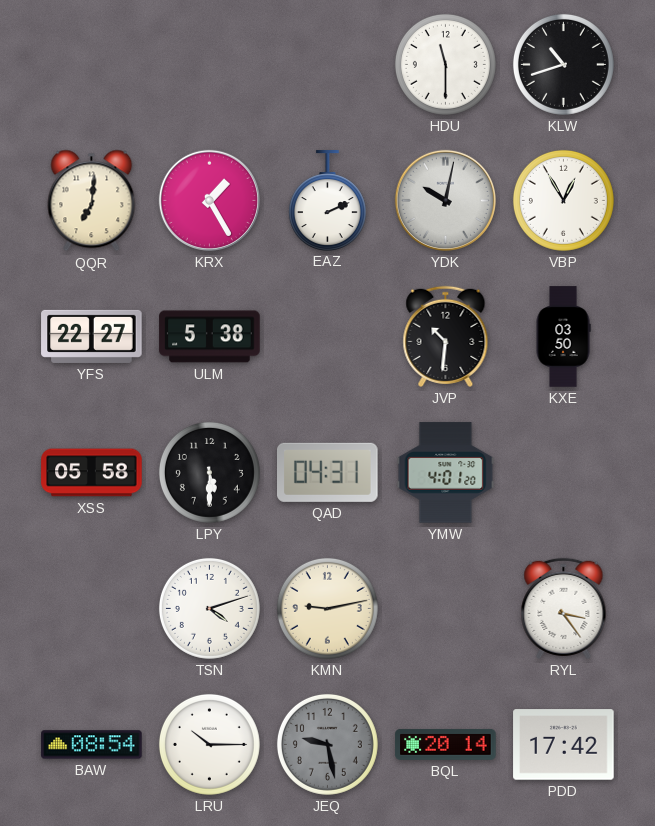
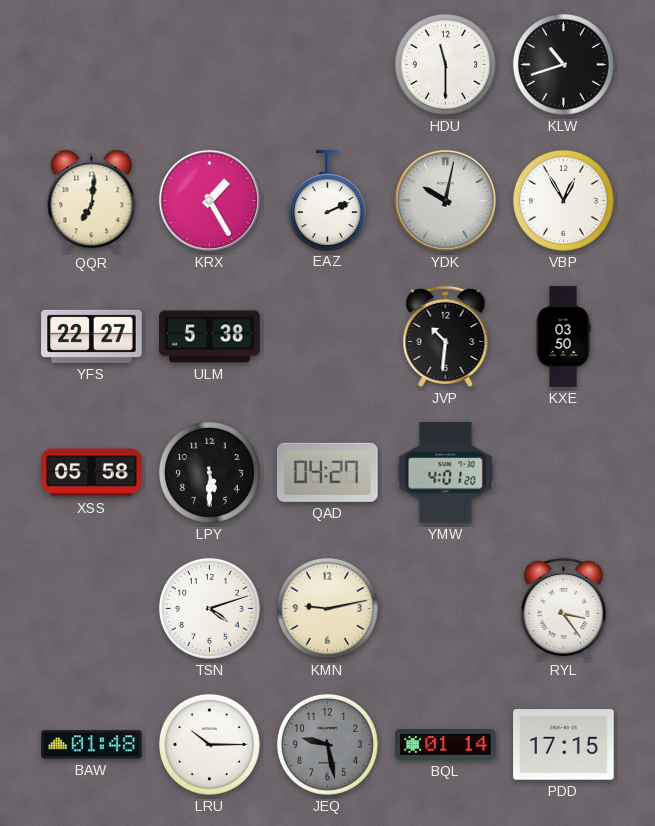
QAD: 04:31 -> 04:27 (328, 472)
BAW: 08:54 -> 01:48 (92, 745)
BQL: 20:14 -> 01:14 (446, 745)
PDD: 17:42 -> 17:15 (564, 745)
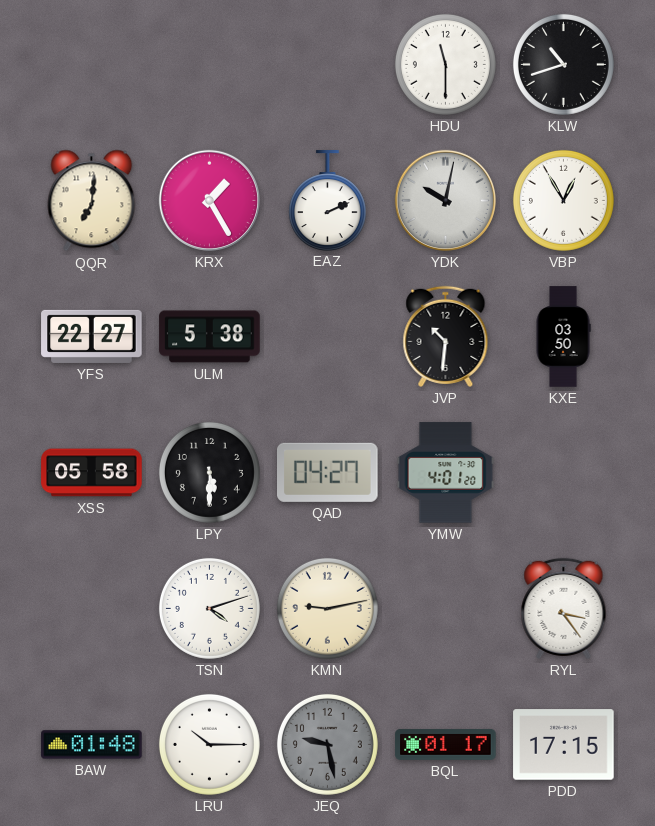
BQL: 01:14 -> 01:17 (446, 745)
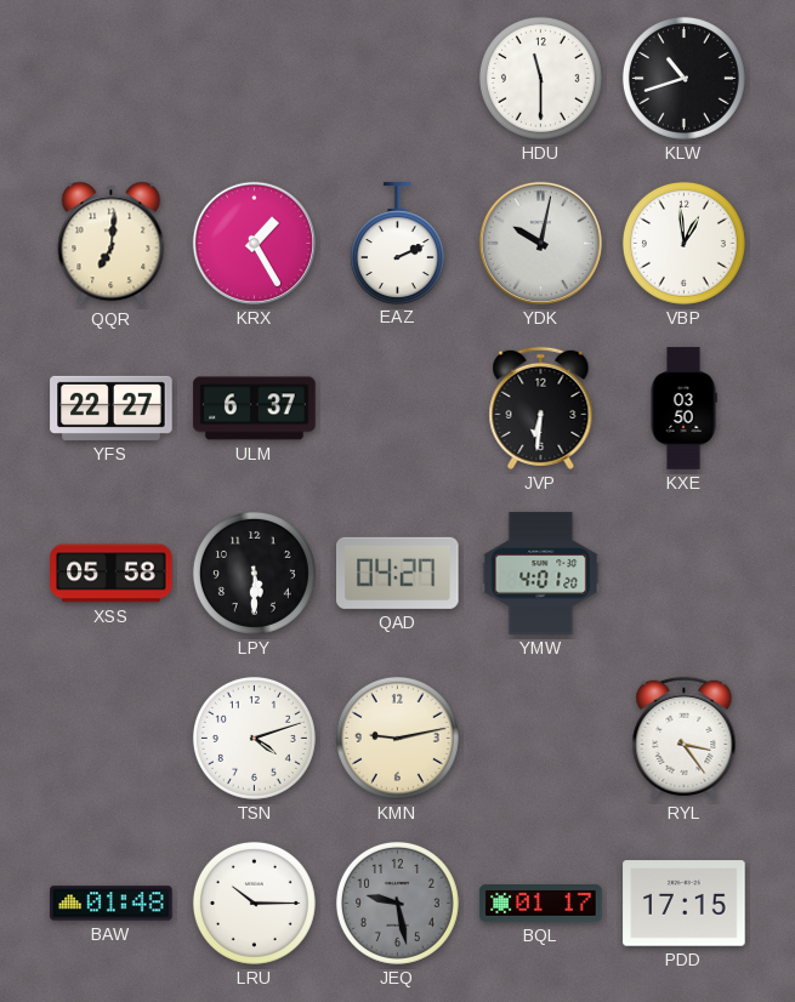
VBP: 12:55 -> 12:59 (683, 243)
ULM: 5:38 -> 6:37 (255, 409)
JVP: 10:31 -> 6:31 (541, 408)
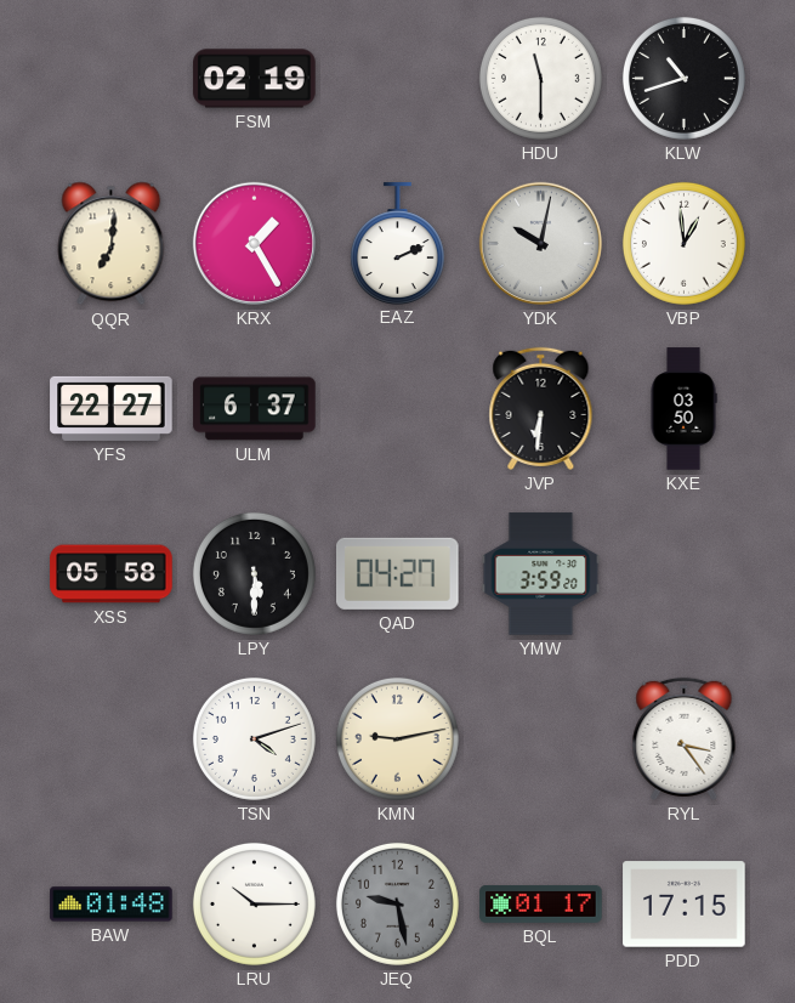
FSM: none -> 02:19 (255, 79)
YMW: 4:01 -> 3:59 (541, 574)
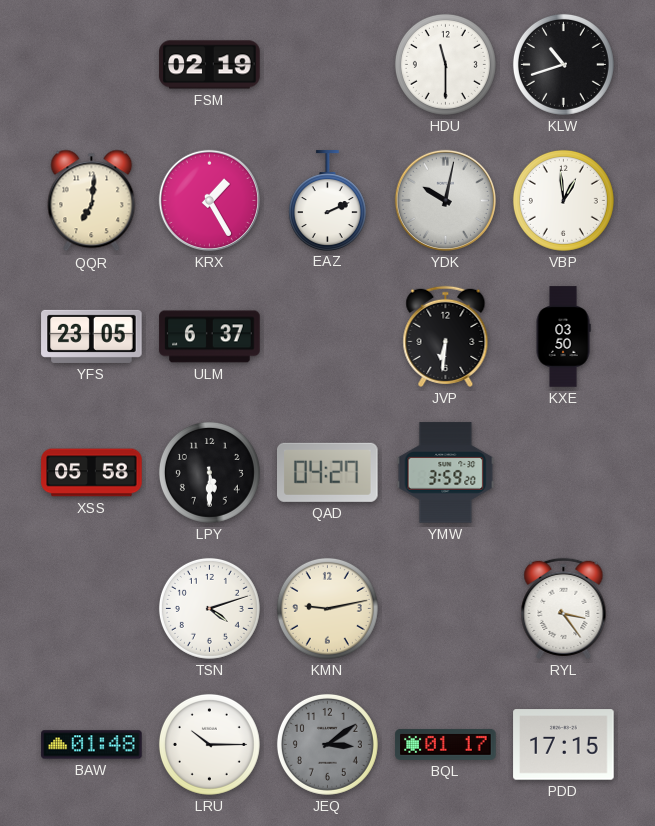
YFS: 22:27 -> 23:05 (92, 336)
JEQ: 9:28 -> 3:09 (327, 744)
